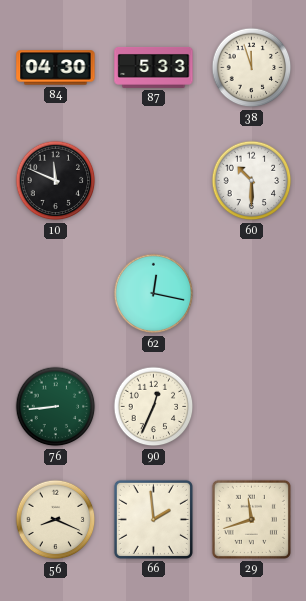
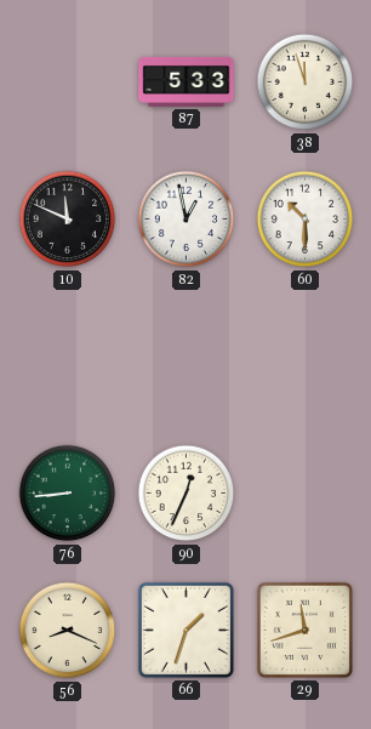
84: 04:30 -> none (56, 68)
82: none -> 12:58 (187, 220)
62: 12:17 -> none (154, 294)
66: 1:59 -> 1:33 (185, 630)
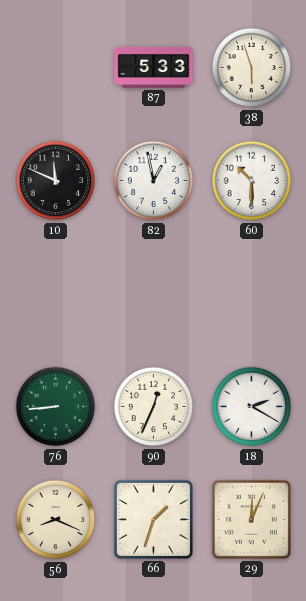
38: 11:57 -> 5:57 (252, 68)
18: none -> 2:20 (252, 407)
29: 11:42 -> 12:04 (251, 519)
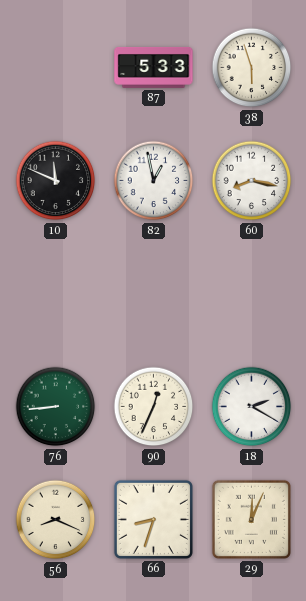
60: 10:30 -> 8:17 (252, 181)
66: 1:33 -> 8:33 (153, 519)
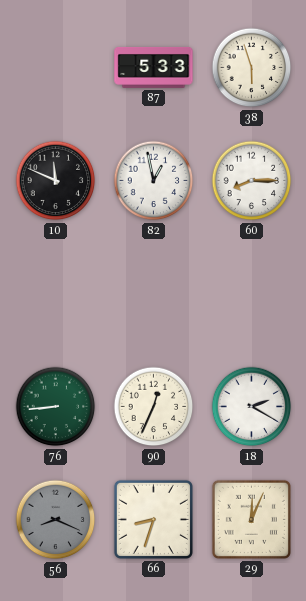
60: 8:17 -> 8:15 (252, 181)
56 dial: cream -> grey (56, 520)
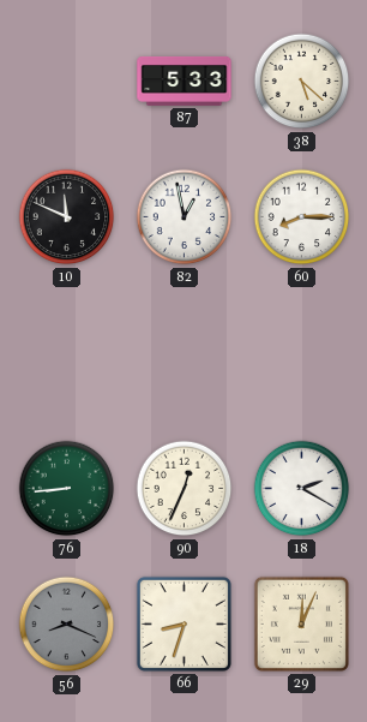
38: 5:57 -> 5:22 (302, 82)
